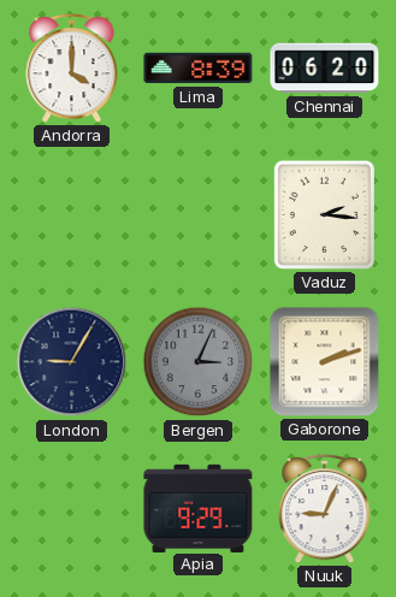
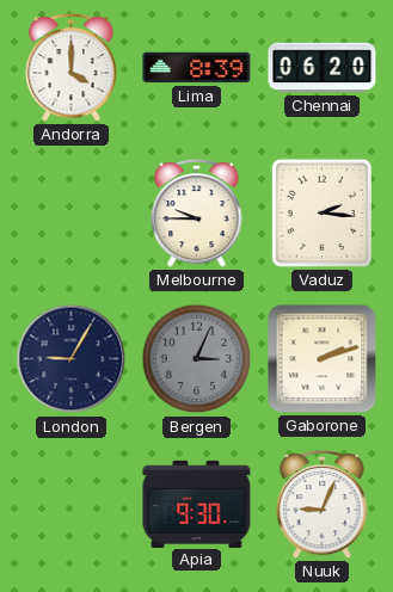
Melbourne: none -> 9:45 (197, 212)
Apia: 9:29 -> 9:30 (197, 504)
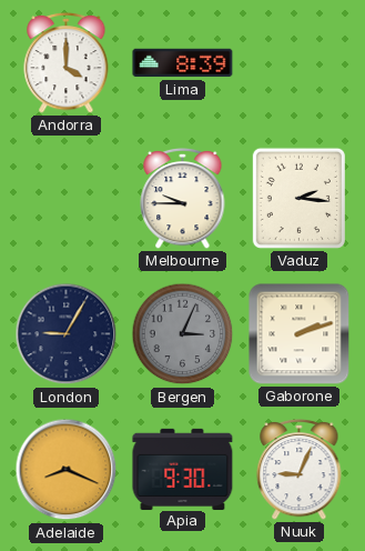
Chennai: 06:20 -> none (323, 68)
Adelaide: none -> 8:19 (67, 470)
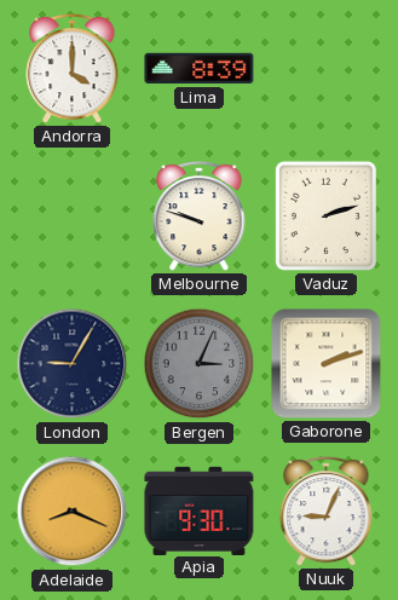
Melbourne: 9:45 -> 9:48 (200, 215)
Vaduz: 2:16 -> 2:12 (325, 215)
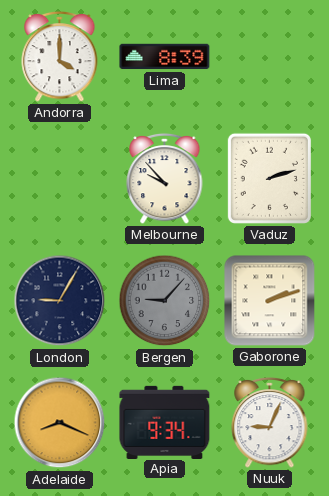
Melbourne: 9:48 -> 9:53 (165, 178)
Bergen: 3:04 -> 9:07 (165, 301)
Apia: 9:30 -> 9:34 (165, 422)
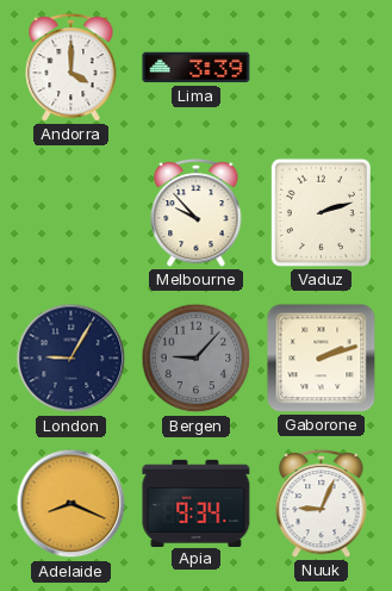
Lima: 8:39 -> 3:39 (197, 68)
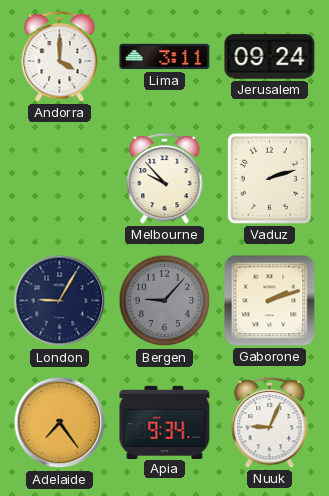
Lima: 3:39 -> 3:11 (165, 57)
Jerusalem: none -> 09:24 (270, 57)
Adelaide: 8:19 -> 7:24 (60, 423)
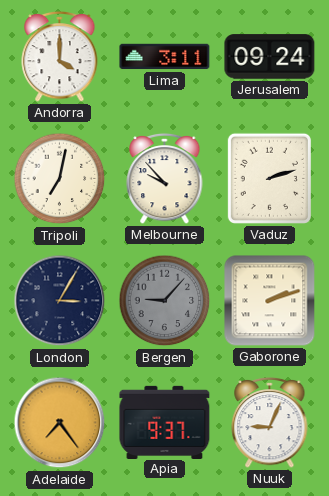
Tripoli: none -> 7:02 (60, 179)
London: 9:05 -> 3:05 (60, 301)
Apia: 9:34 -> 9:37 (165, 422)
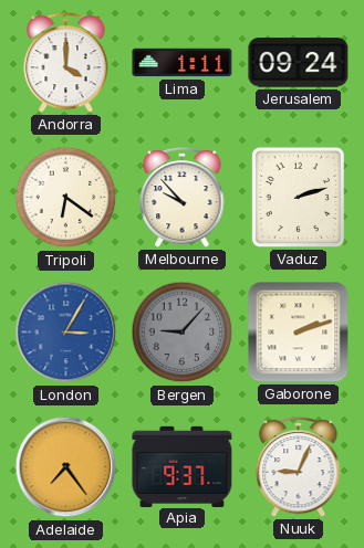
Lima: 3:11 -> 1:11 (183, 63)
Tripoli: 7:02 -> 6:21 (66, 198)
London dial: navy -> blue (66, 333)
